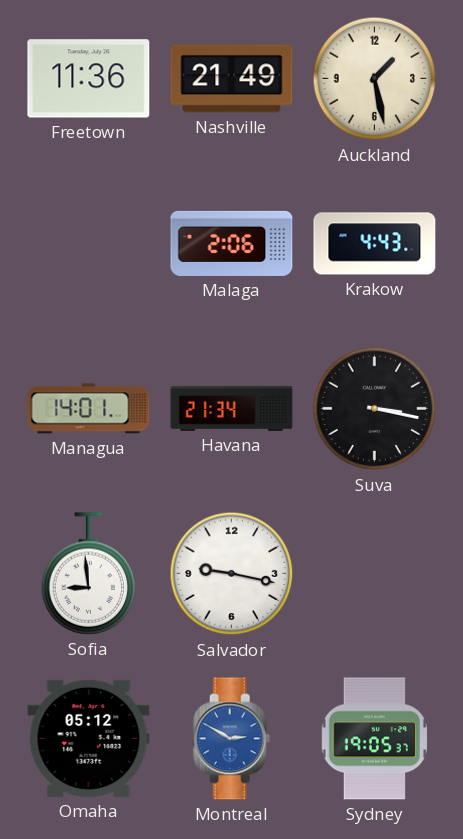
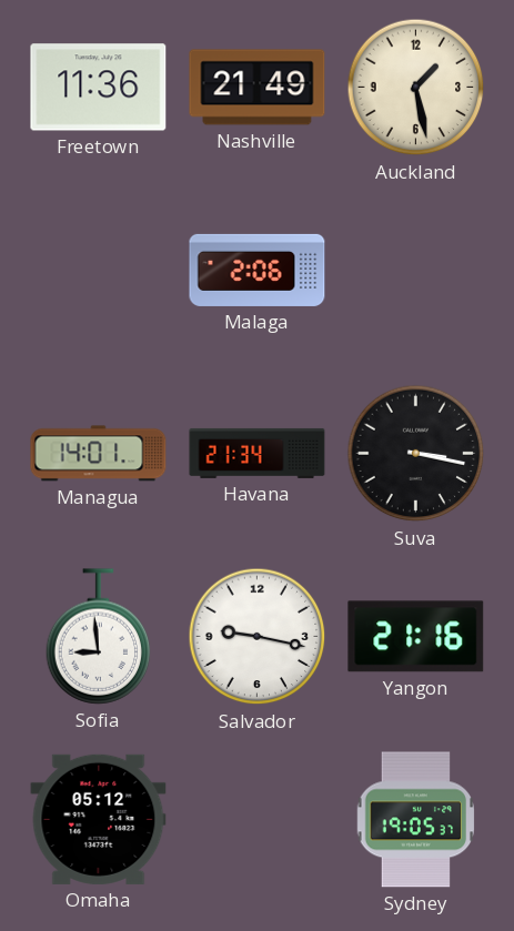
Krakow: 4:43 -> none (375, 244)
Yangon: none -> 21:16 (416, 637)
Montreal: 2:50 -> none (232, 739)
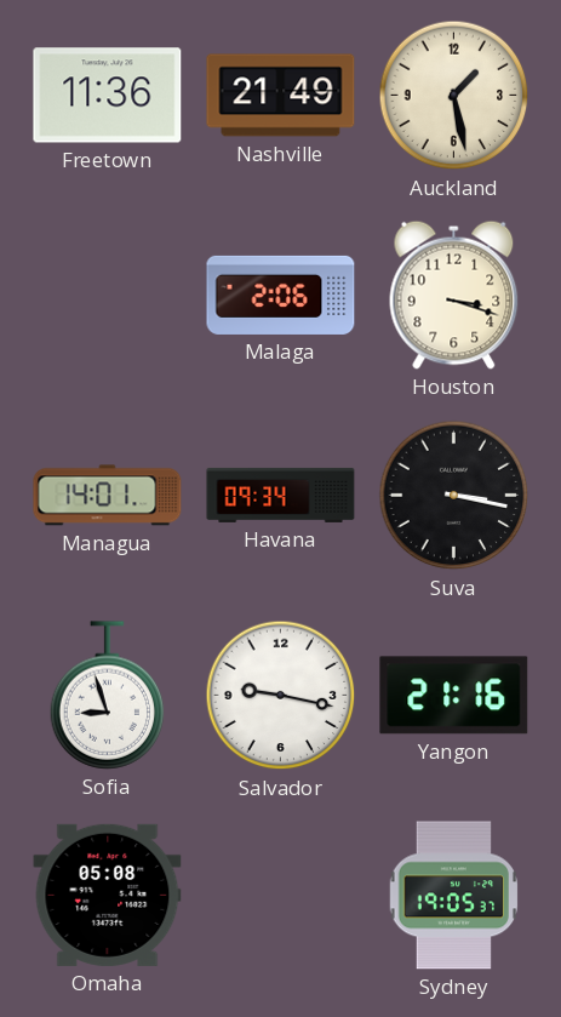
Houston: none -> 3:18 (454, 295)
Havana: 21:34 -> 09:34 (281, 495)
Sofia: 8:59 -> 8:57 (108, 696)
Omaha: 05:12 -> 05:08 (108, 895)
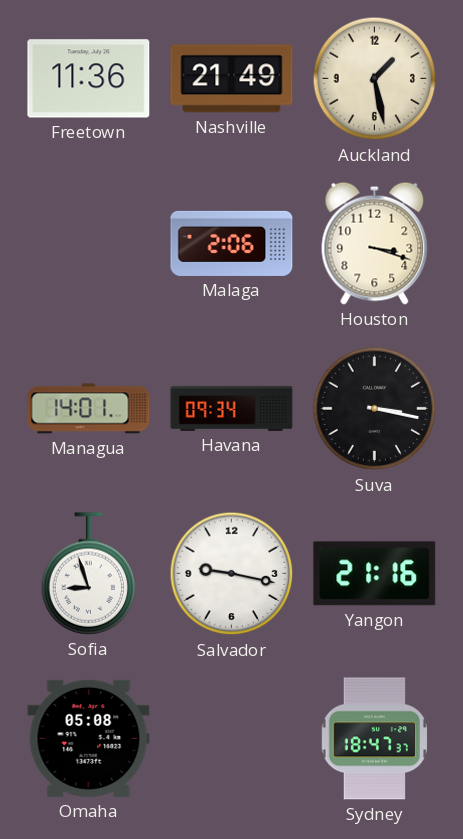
Sydney: 19:05 -> 18:47 (374, 739)
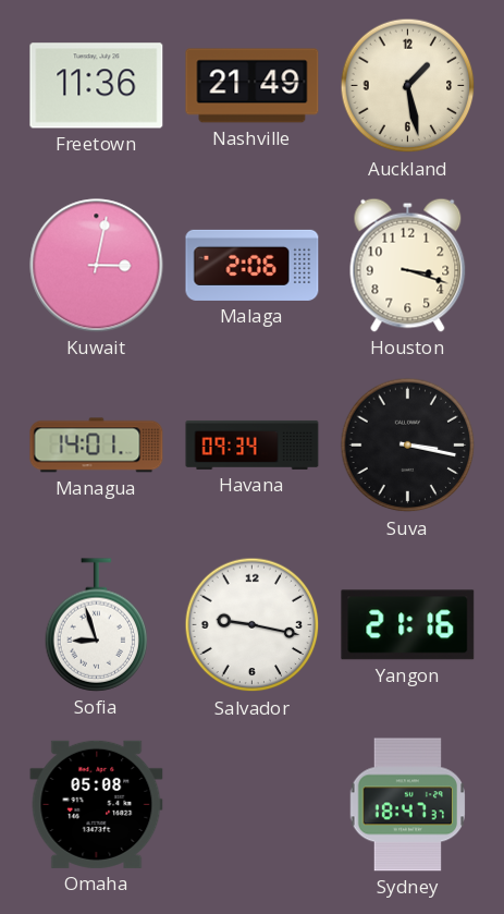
Kuwait: none -> 3:02 (97, 266)
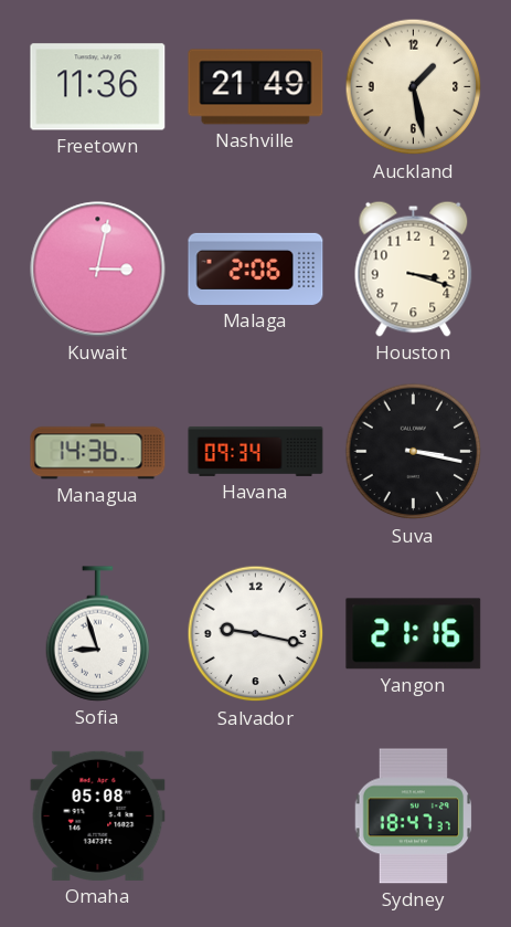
Managua: 14:01 -> 14:36 (98, 452)
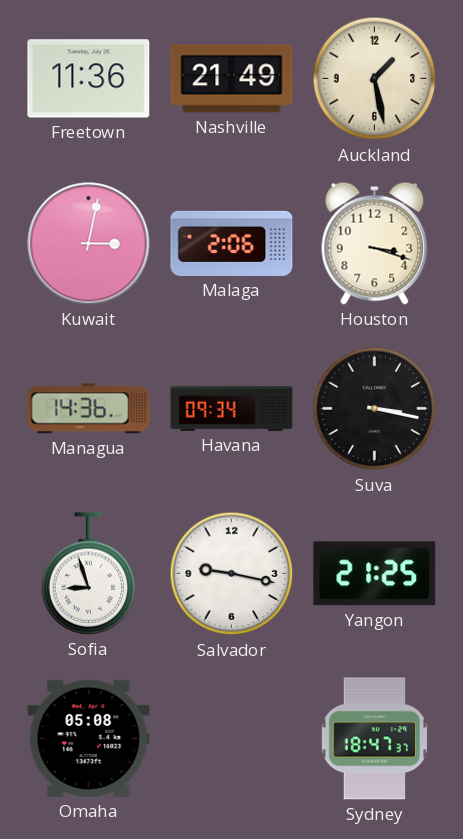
Yangon: 21:16 -> 21:25 (375, 574)
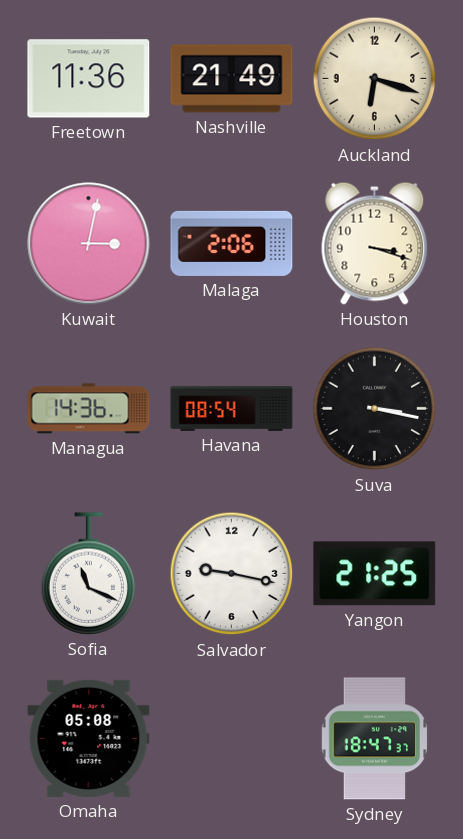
Auckland: 1:28 -> 6:18 (375, 79)
Havana: 09:34 -> 08:54 (232, 408)
Sofia: 8:57 -> 11:19 (89, 574)
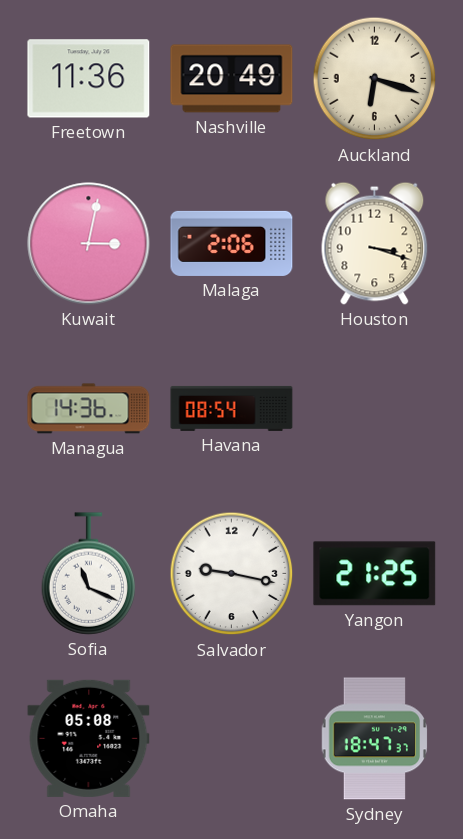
Nashville: 21:49 -> 20:49 (232, 79)
Suva: 3:17 -> none (375, 409)
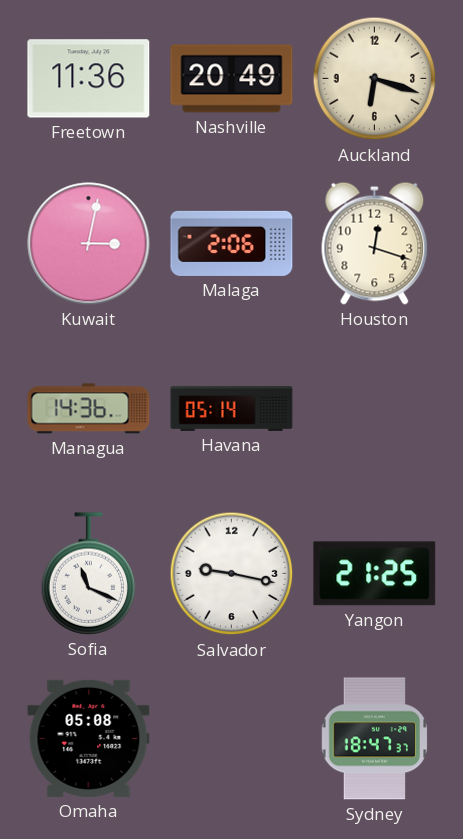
Houston: 3:18 -> 12:18 (375, 243)
Havana: 08:54 -> 05:14 (232, 408)
